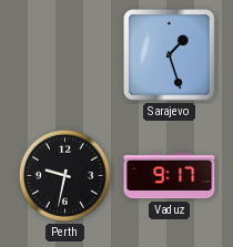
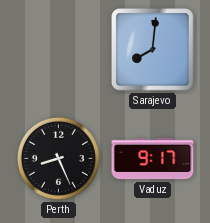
Sarajevo: 1:27 -> 8:01 (153, 50)
Perth: 9:32 -> 8:26 (58, 158)
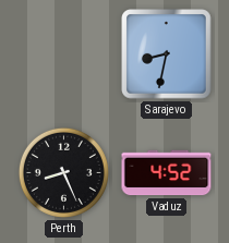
Sarajevo: 8:01 -> 8:32 (167, 54)
Vaduz: 9:17 -> 4:52 (167, 173)
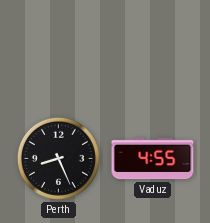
Sarajevo: 8:32 -> none (167, 54)
Vaduz: 4:52 -> 4:55 (153, 159)
